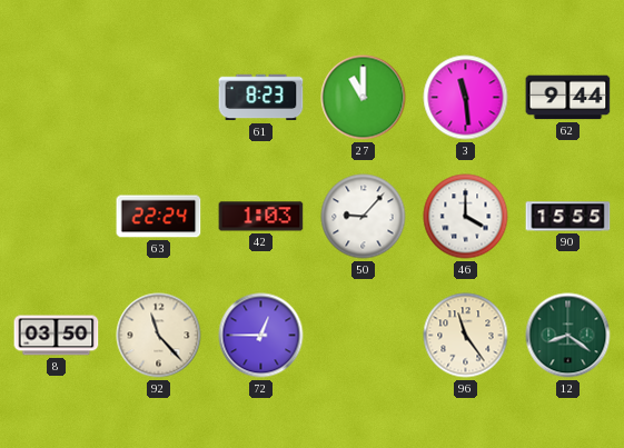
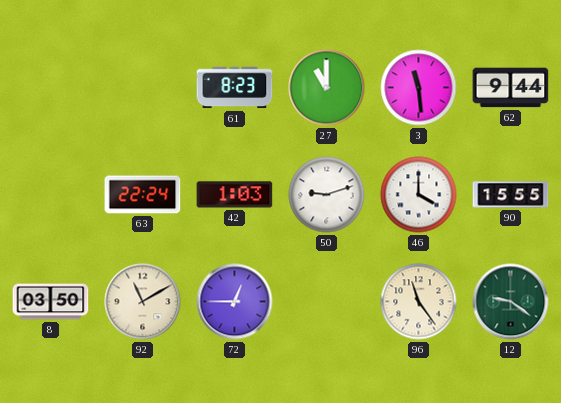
50: 9:07 -> 9:12 (327, 195)
92: 11:23 -> 11:10 (143, 302)
12: 8:21 -> 9:21 (511, 302)
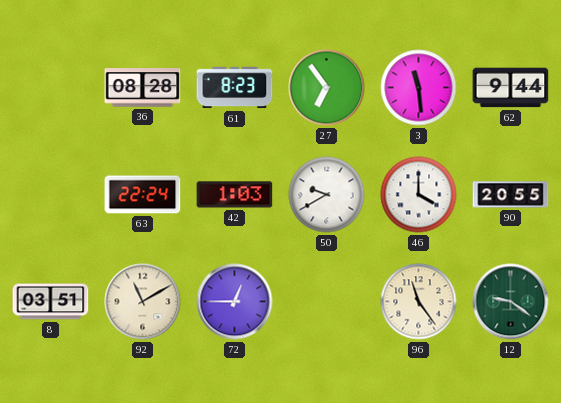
36: none -> 08:28 (143, 88)
27: 11:00 -> 6:54 (327, 88)
50: 9:12 -> 9:40 (327, 195)
90: 15:55 -> 20:55 (511, 195)
8: 03:50 -> 03:51 (51, 302)
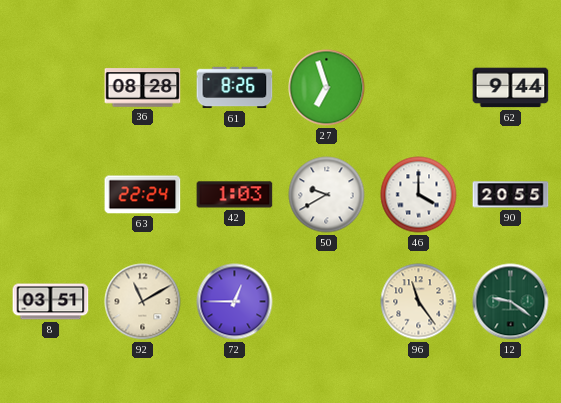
61: 8:23 -> 8:26 (235, 88)
27: 6:54 -> 6:57 (327, 88)
3: 11:29 -> none (419, 88)
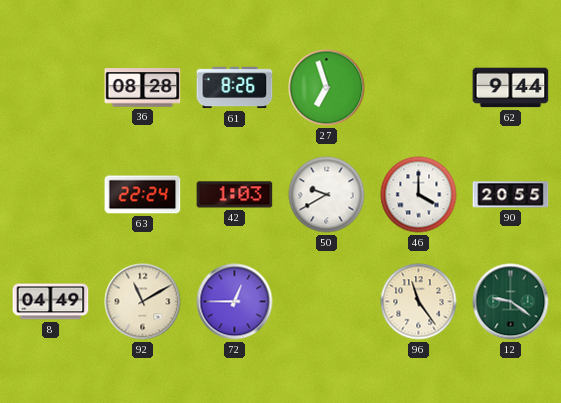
8: 03:51 -> 04:49 (51, 302)
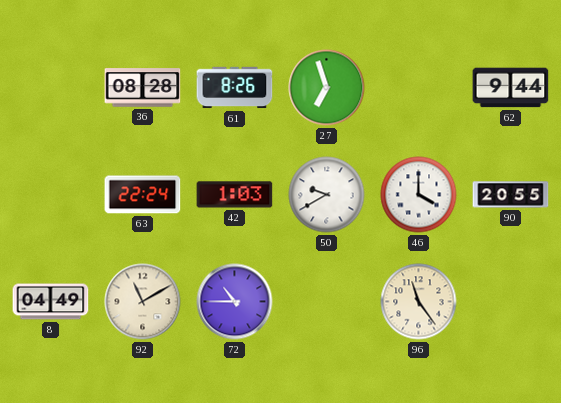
72: 12:45 -> 10:45 (235, 302)
12: 9:21 -> none (511, 302)
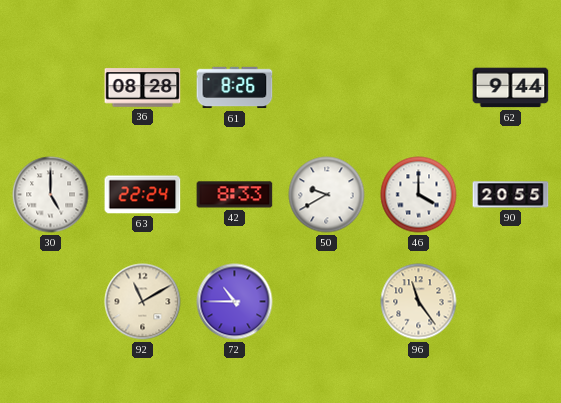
27: 6:57 -> none (327, 88)
30: none -> 5:00 (51, 195)
42: 1:03 -> 8:33 (235, 195)
8: 04:49 -> none (51, 302)
